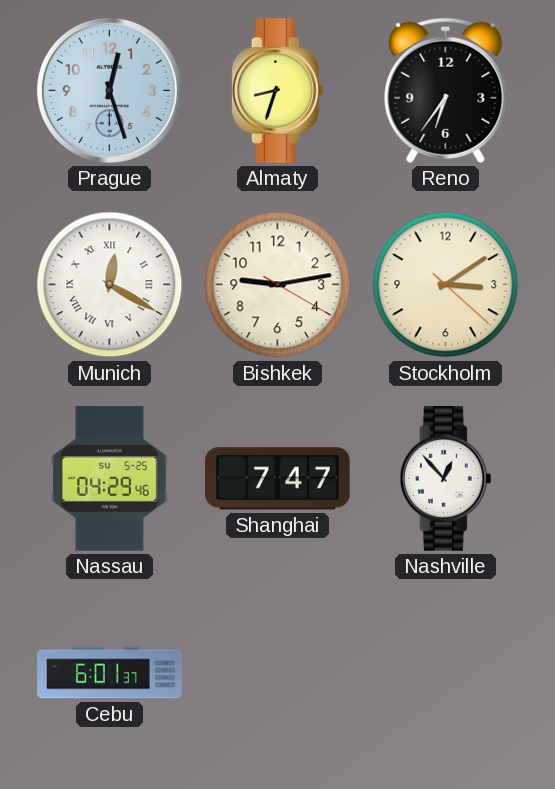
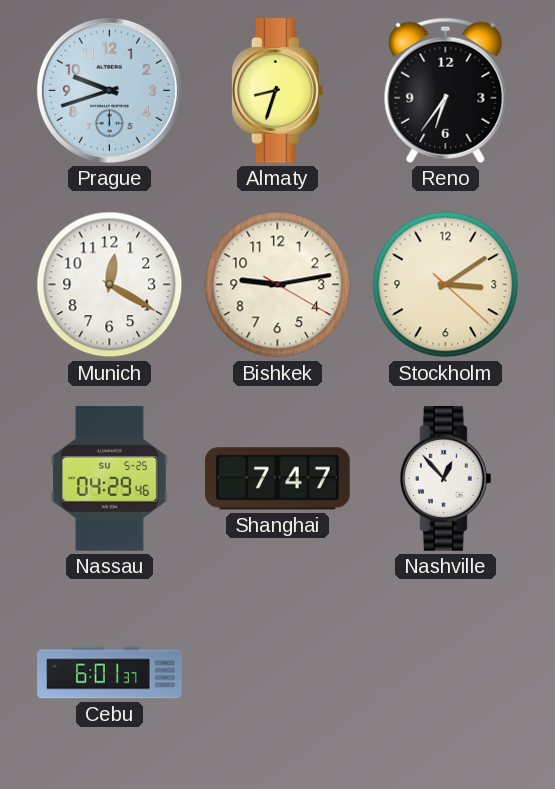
Prague: 12:27 -> 9:42 (109, 90)
Munich numerals: Roman -> Arabic (110, 285)
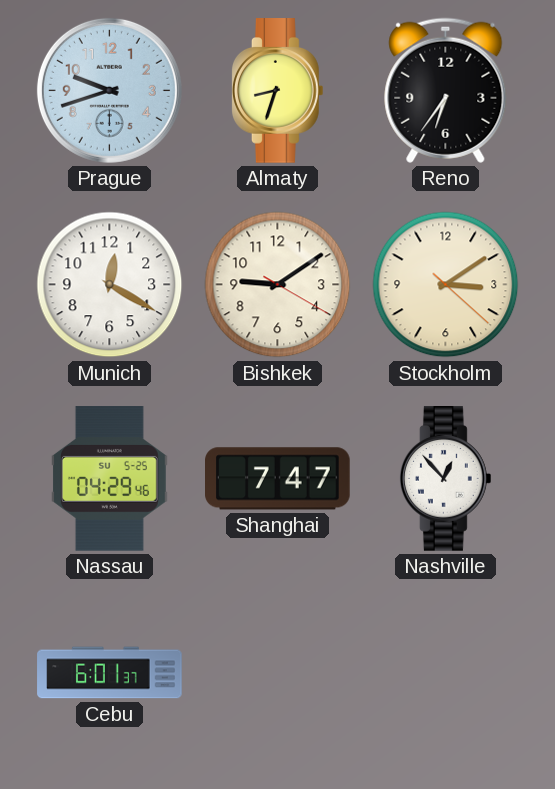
Bishkek: 9:13 -> 9:09 (278, 285)
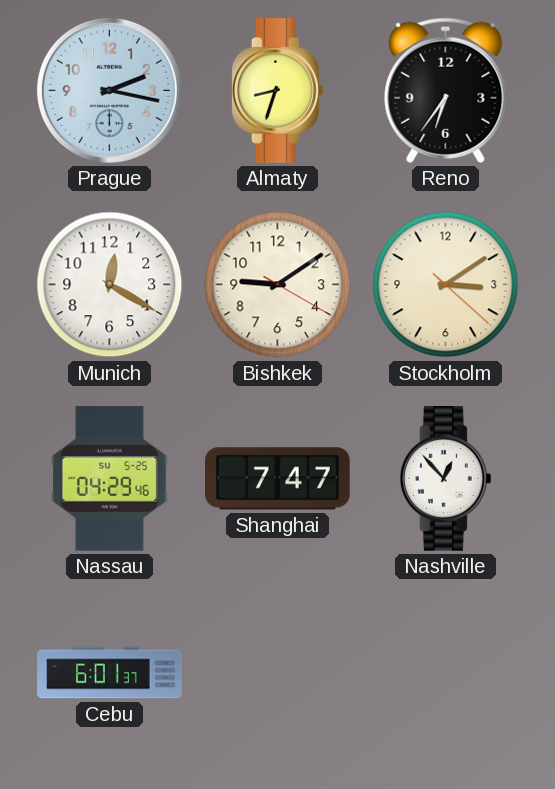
Prague: 9:42 -> 2:17 (109, 90)
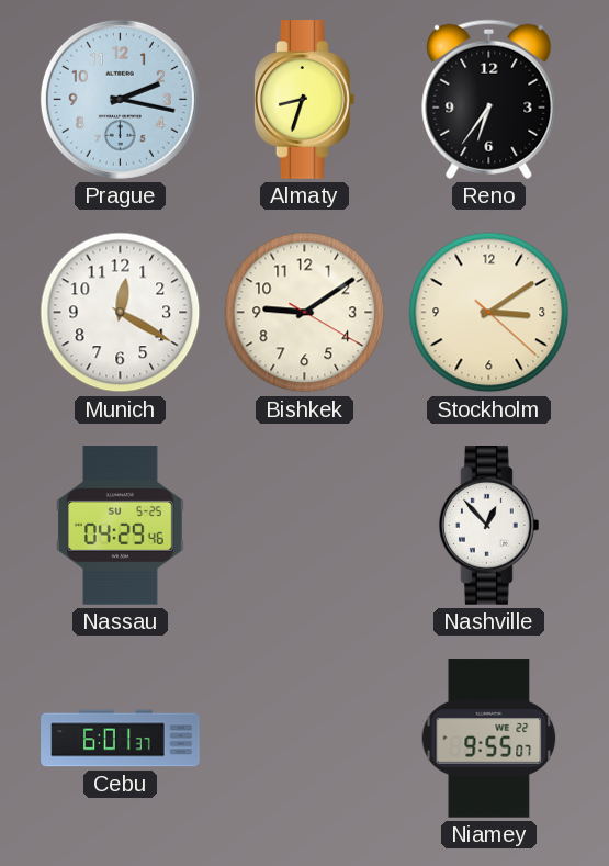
Shanghai: 7:47 -> none (278, 479)
Niamey: none -> 9:55 (489, 739)
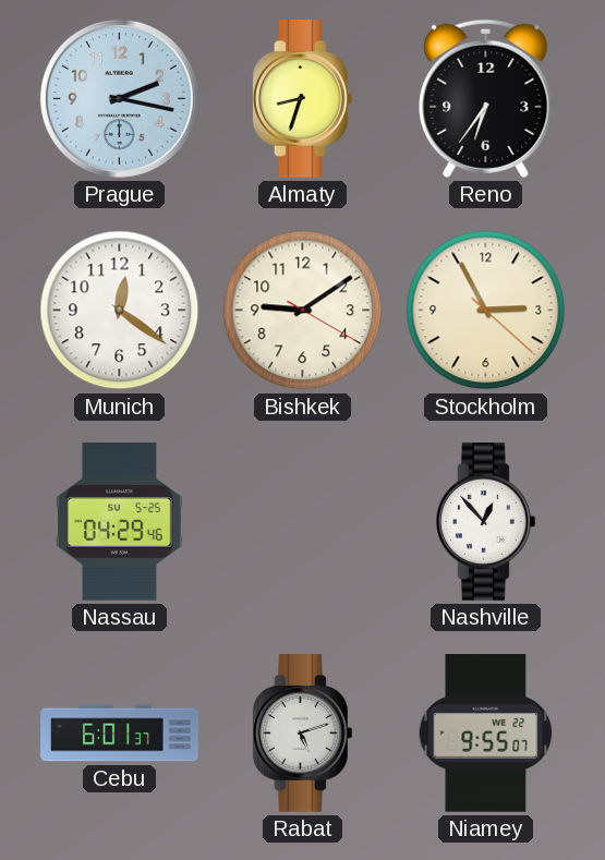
Munich: 12:20 -> 12:21 (120, 311)
Stockholm: 3:09 -> 2:55 (486, 311)
Rabat: none -> 5:12 (303, 734)
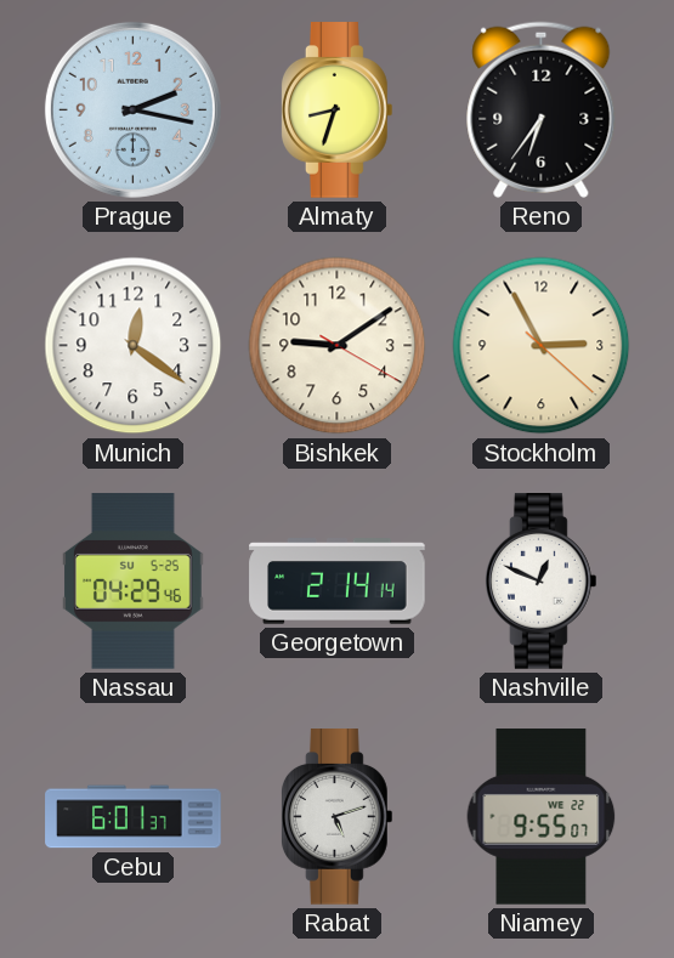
Georgetown: none -> 2:14 (338, 582)
Nashville: 12:53 -> 12:49 (542, 582)
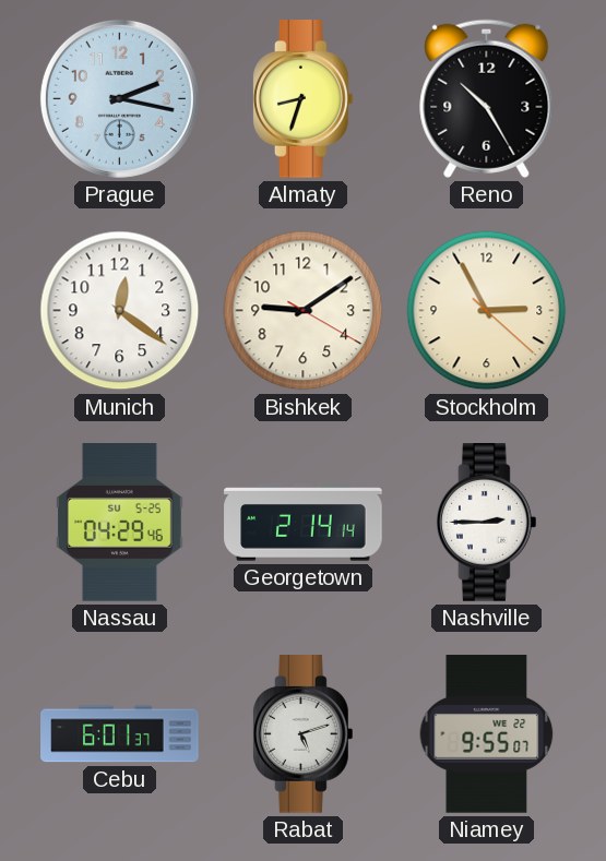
Reno: 6:36 -> 10:25 (487, 98)
Nashville: 12:49 -> 2:45 (487, 523)
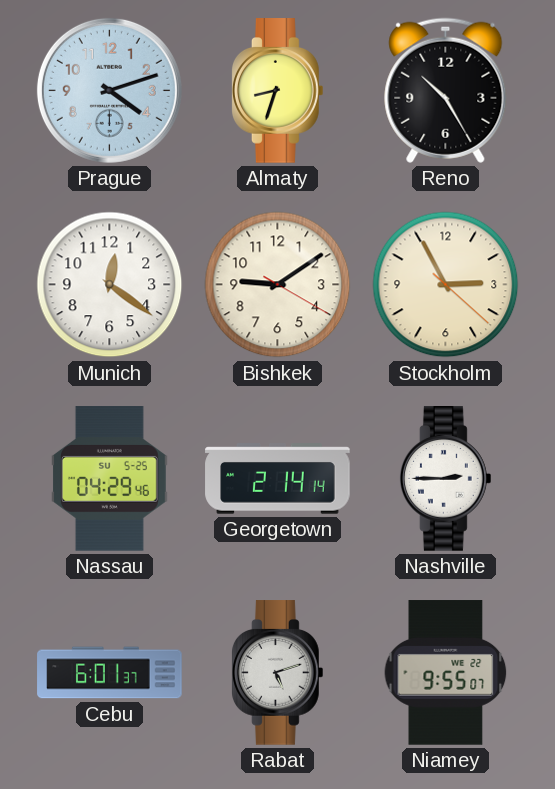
Prague: 2:17 -> 4:12 (109, 90)
